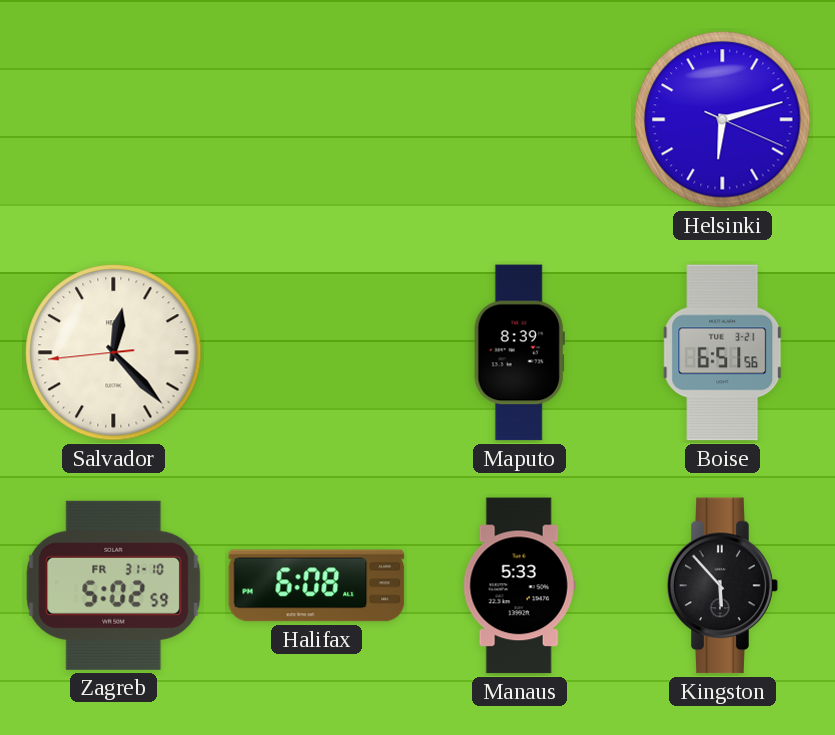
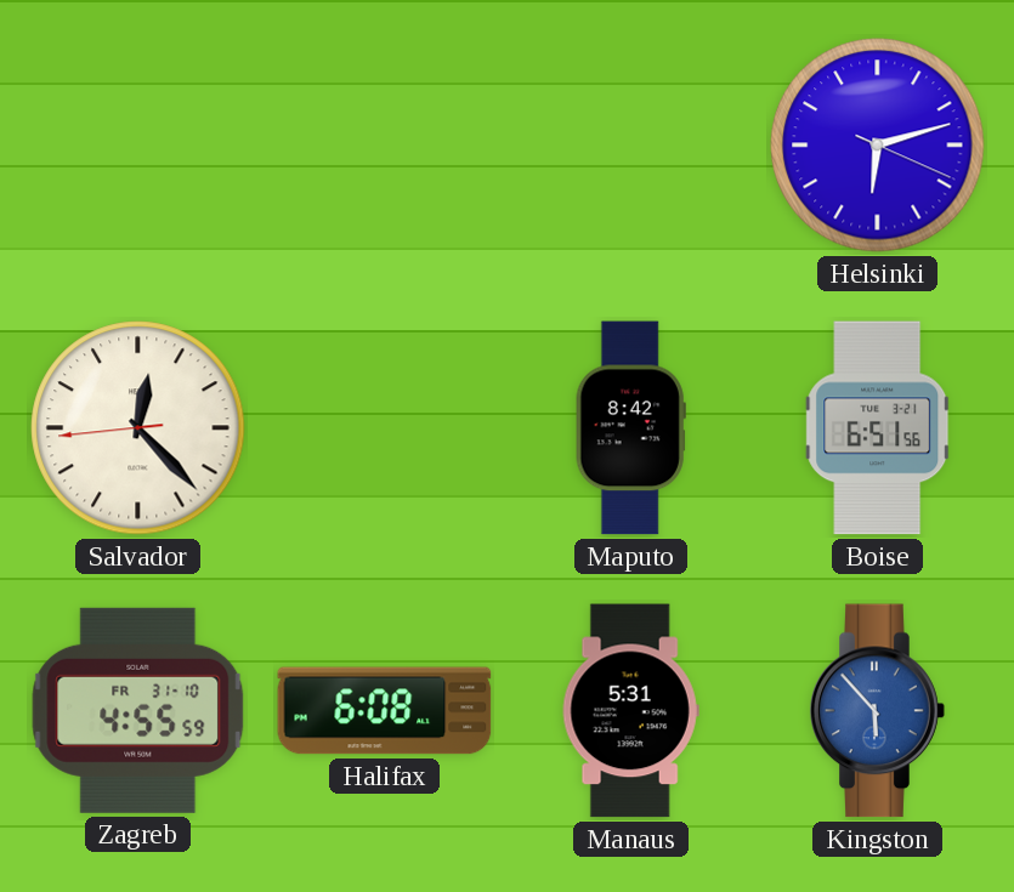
Maputo: 8:39 -> 8:42 (630, 428)
Zagreb: 5:02 -> 4:55 (138, 710)
Manaus: 5:33 -> 5:31 (630, 711)
Kingston dial: black -> blue (878, 711)
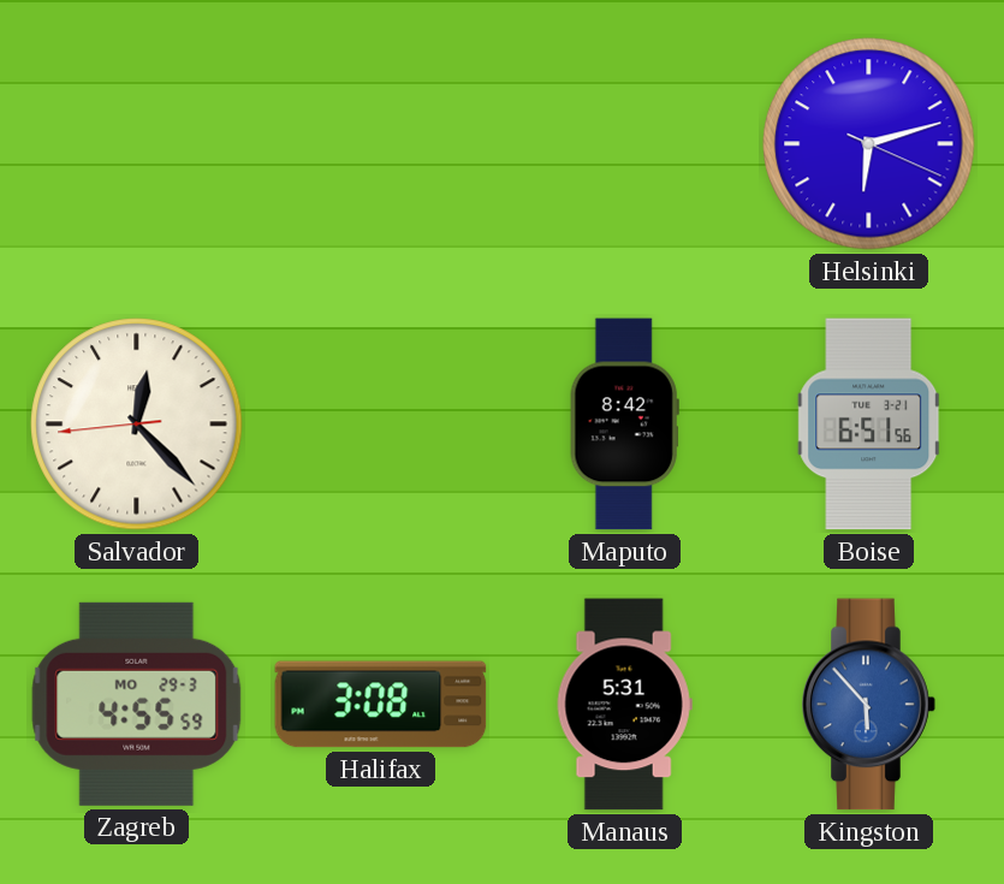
Zagreb date: FR 31-10 -> MO 29-3 (137, 704)
Halifax: 6:08 -> 3:08 (381, 705)
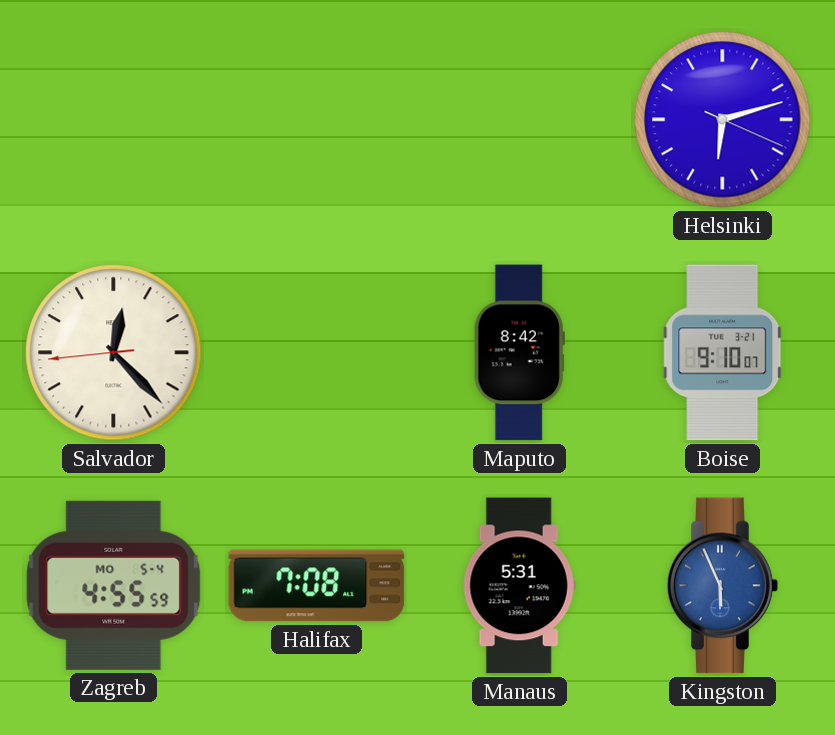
Boise: 6:51 -> 9:10 (723, 353)
Zagreb date: MO 29-3 -> MO 5-4 (114, 585)
Halifax: 3:08 -> 7:08 (317, 586)
Kingston: 5:53 -> 5:56 (723, 586)
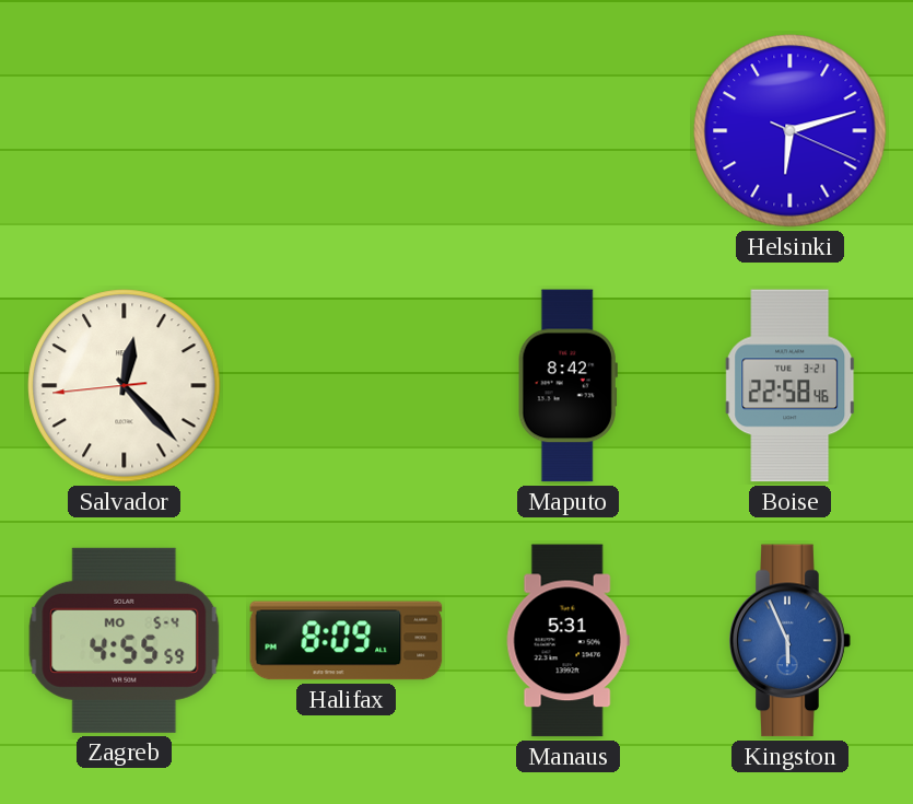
Boise: 9:10 -> 22:58 (791, 386)
Halifax: 7:08 -> 8:09 (347, 641)
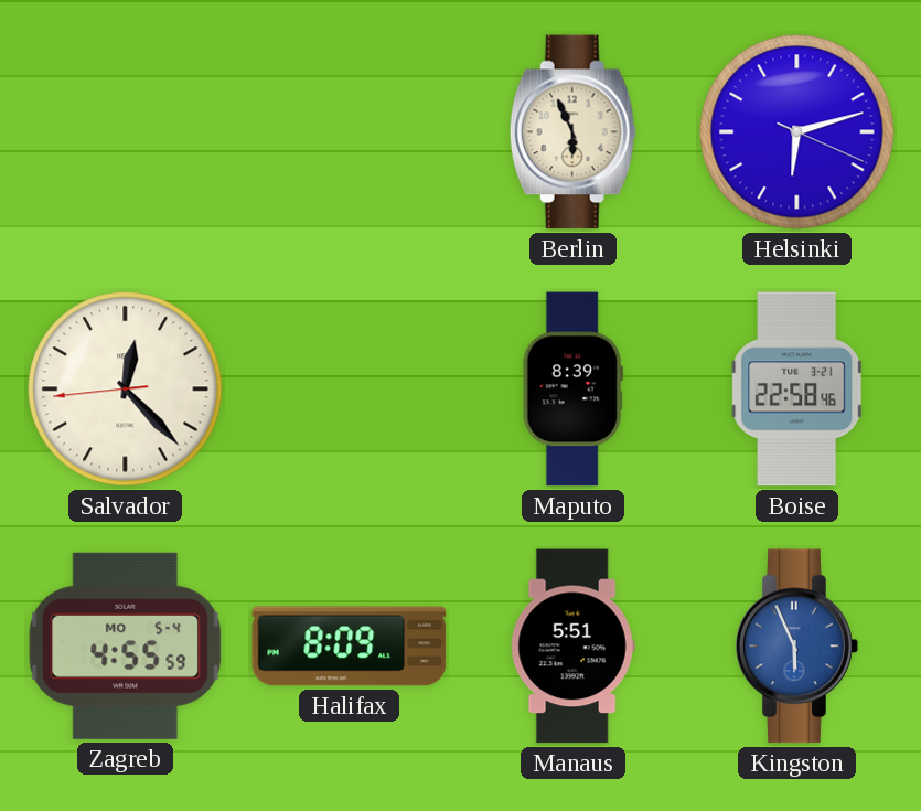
Berlin: none -> 5:56 (572, 132)
Maputo: 8:42 -> 8:39 (572, 390)
Manaus: 5:31 -> 5:51 (572, 647)
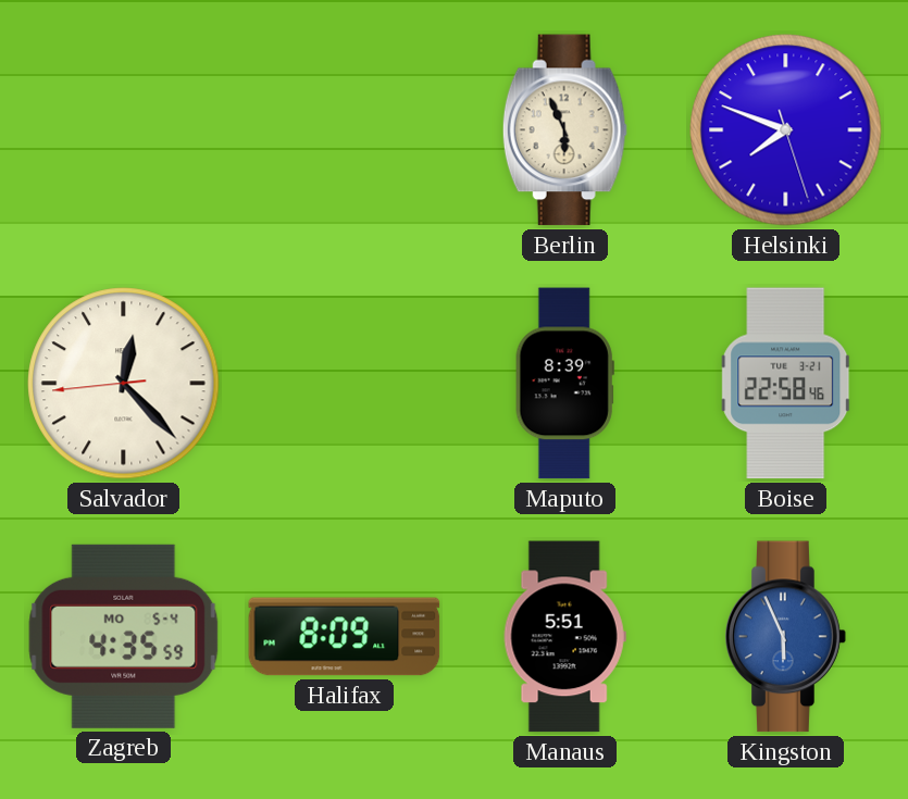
Helsinki: 6:12 -> 7:48 (786, 130)
Zagreb: 4:55 -> 4:35 (124, 636)
